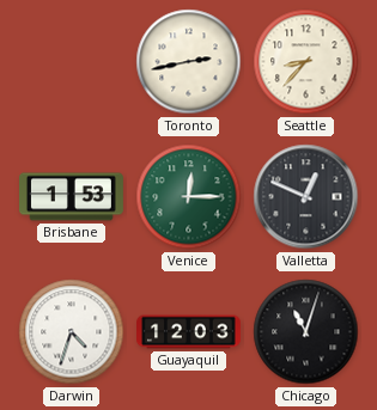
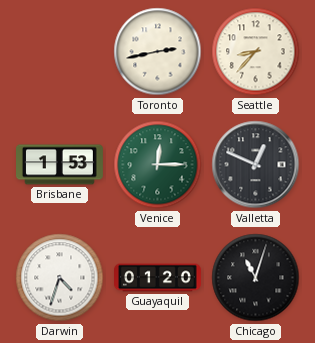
Guayaquil: 12:03 -> 01:20 (158, 278)
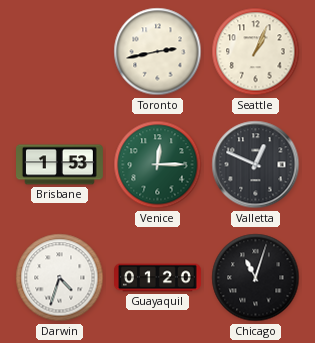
Seattle: 8:37 -> 1:04 (256, 52)
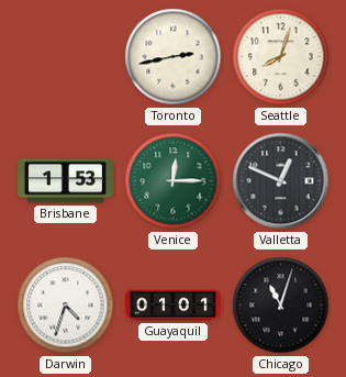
Seattle: 1:04 -> 8:03 (281, 57)
Guayaquil: 01:20 -> 01:01 (174, 306)
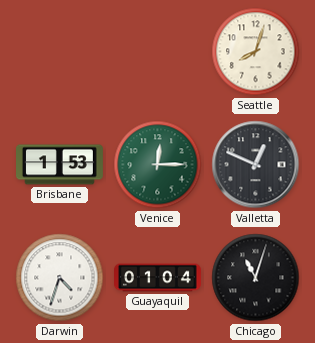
Toronto: 2:43 -> none (174, 57)
Guayaquil: 01:01 -> 01:04 (158, 278)
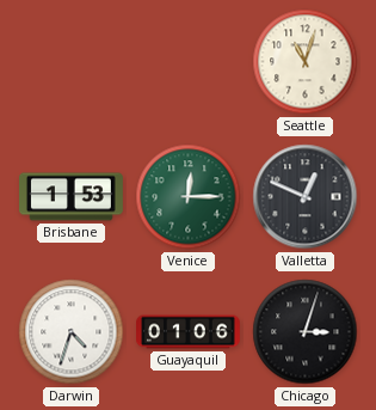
Seattle: 8:03 -> 11:03 (306, 62)
Guayaquil: 01:04 -> 01:06 (189, 332)
Chicago: 11:03 -> 3:03 (306, 332)
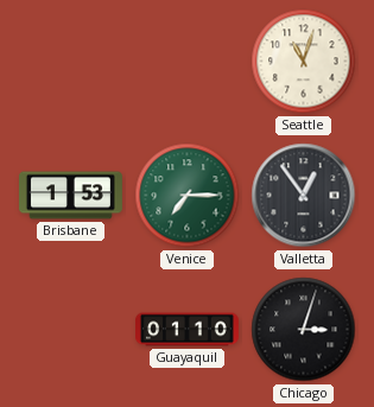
Venice: 12:15 -> 7:15 (188, 196)
Valletta: 12:49 -> 12:54 (304, 196)
Darwin: 4:33 -> none (72, 332)
Guayaquil: 01:06 -> 01:10 (188, 330)
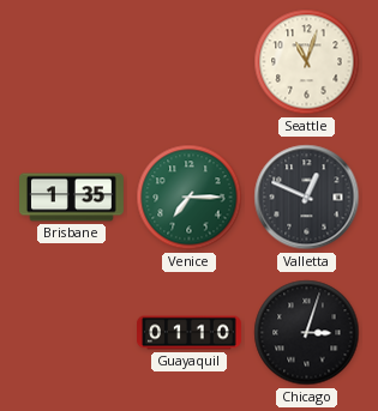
Brisbane: 1:53 -> 1:35 (72, 198)
Valletta: 12:54 -> 12:49 (307, 198)
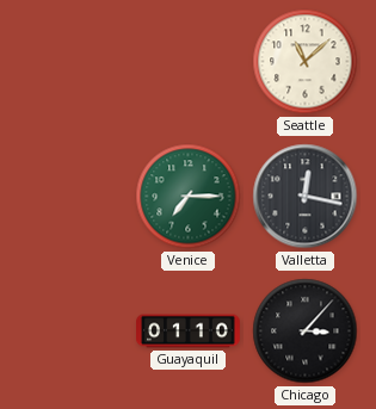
Seattle: 11:03 -> 11:08 (306, 62)
Brisbane: 1:35 -> none (72, 198)
Valletta: 12:49 -> 12:17 (306, 197)
Chicago: 3:03 -> 3:07 (306, 331)
